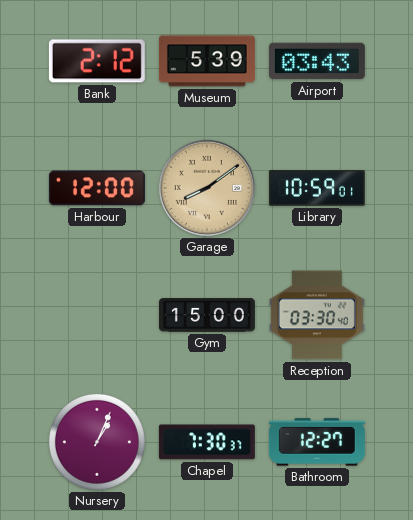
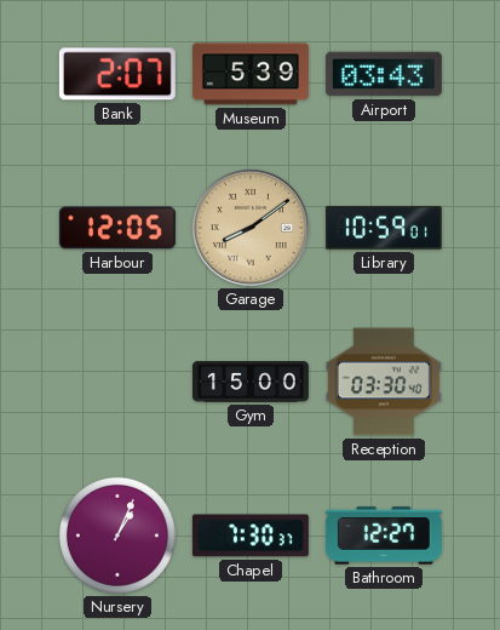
Bank: 2:12 -> 2:07 (117, 74)
Harbour: 12:00 -> 12:05 (117, 228)
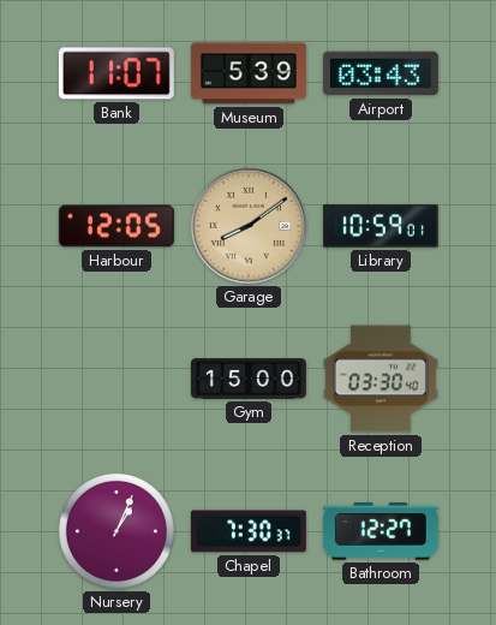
Bank: 2:07 -> 11:07 (116, 73)
